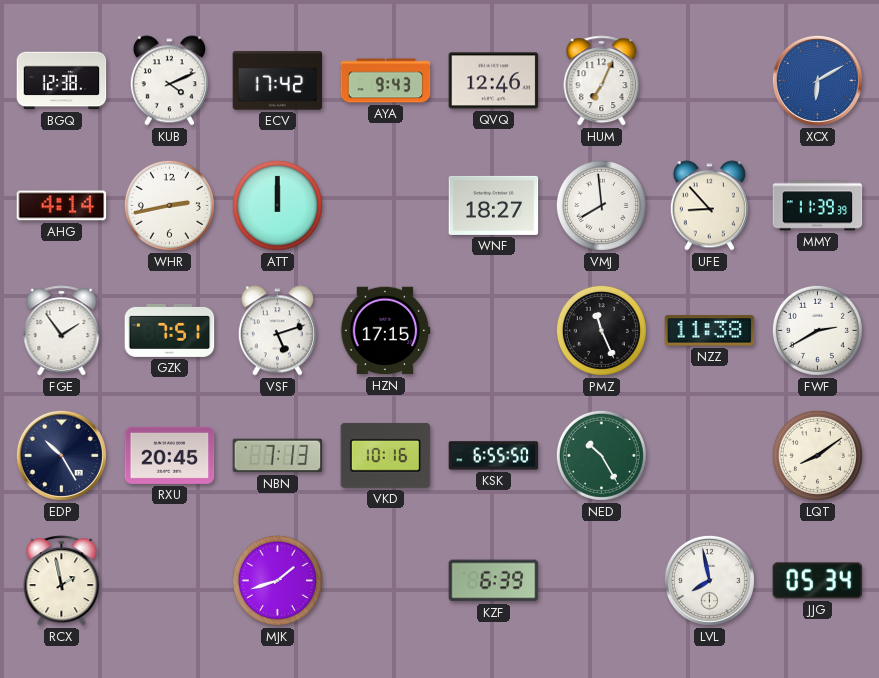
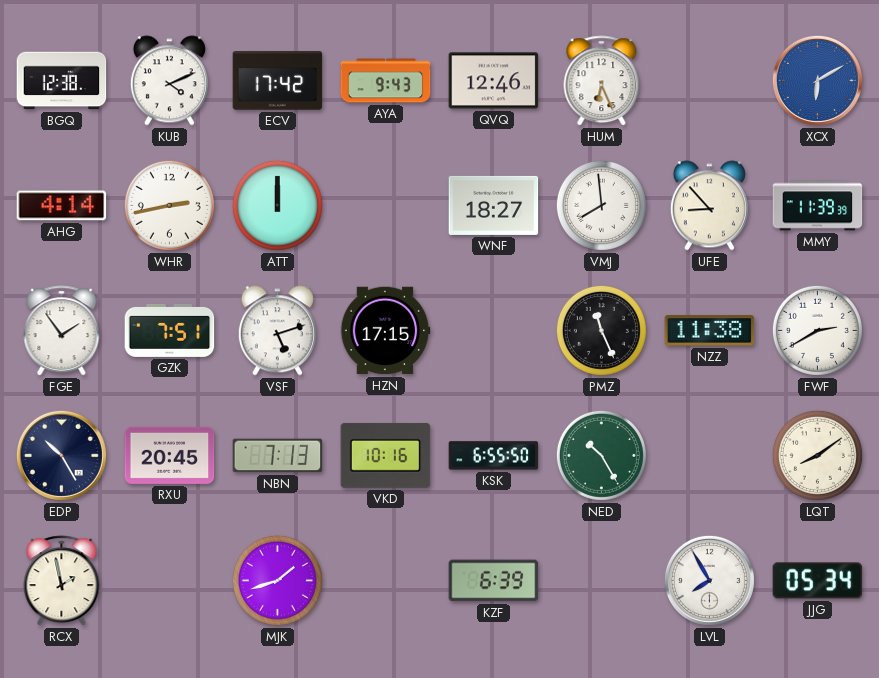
HUM: 7:04 -> 6:26 (602, 81)
LVL: 7:58 -> 7:55 (709, 580)
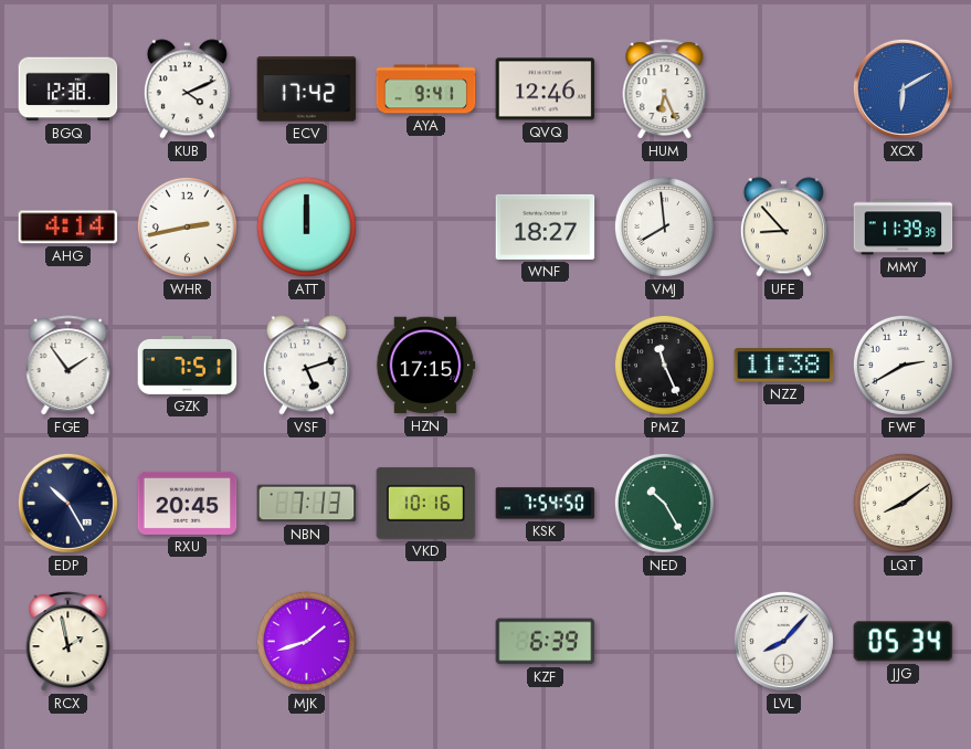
AYA: 9:43 -> 9:41 (426, 89)
KSK: 6:55 -> 7:54 (546, 504)
LVL: 7:55 -> 8:07 (783, 641)
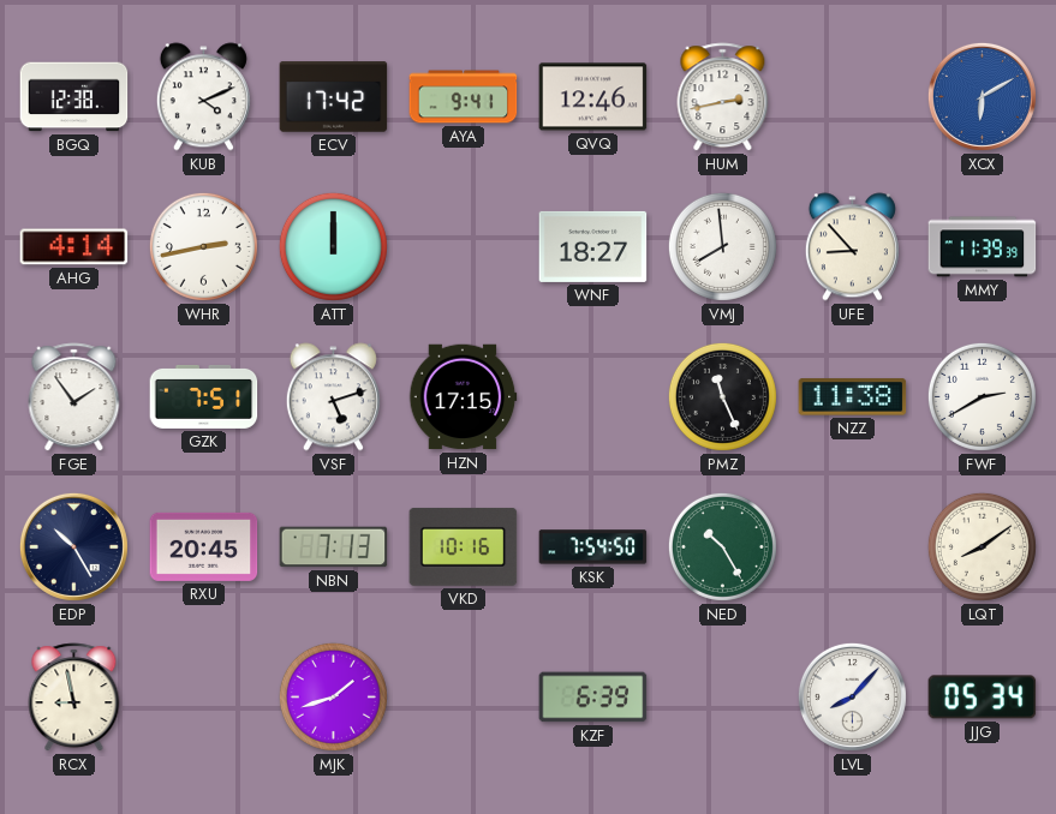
HUM: 6:26 -> 2:43 (723, 97)
RCX: 1:58 -> 8:58 (74, 698)
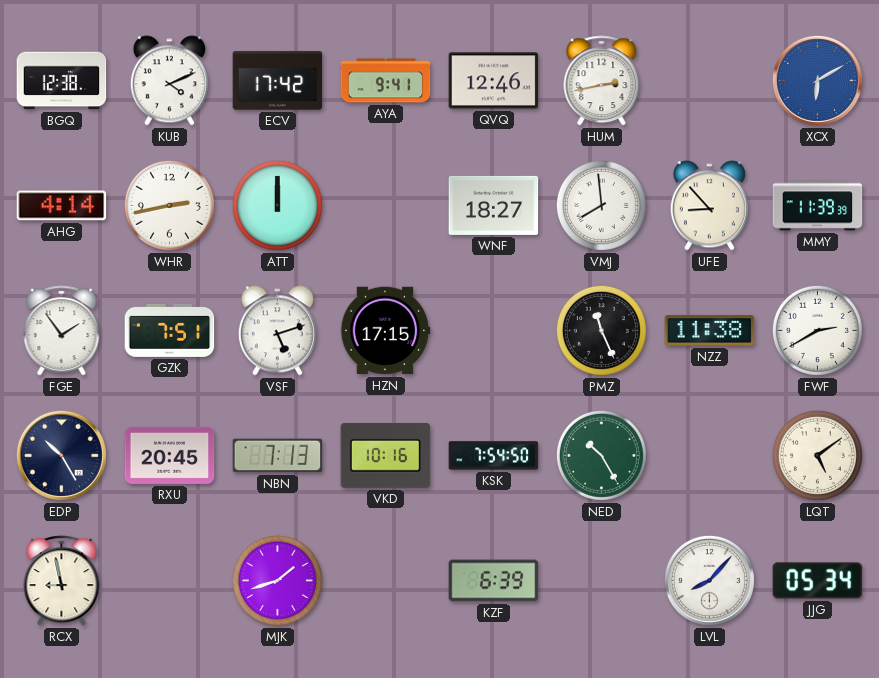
LQT: 8:09 -> 5:09 (817, 455)
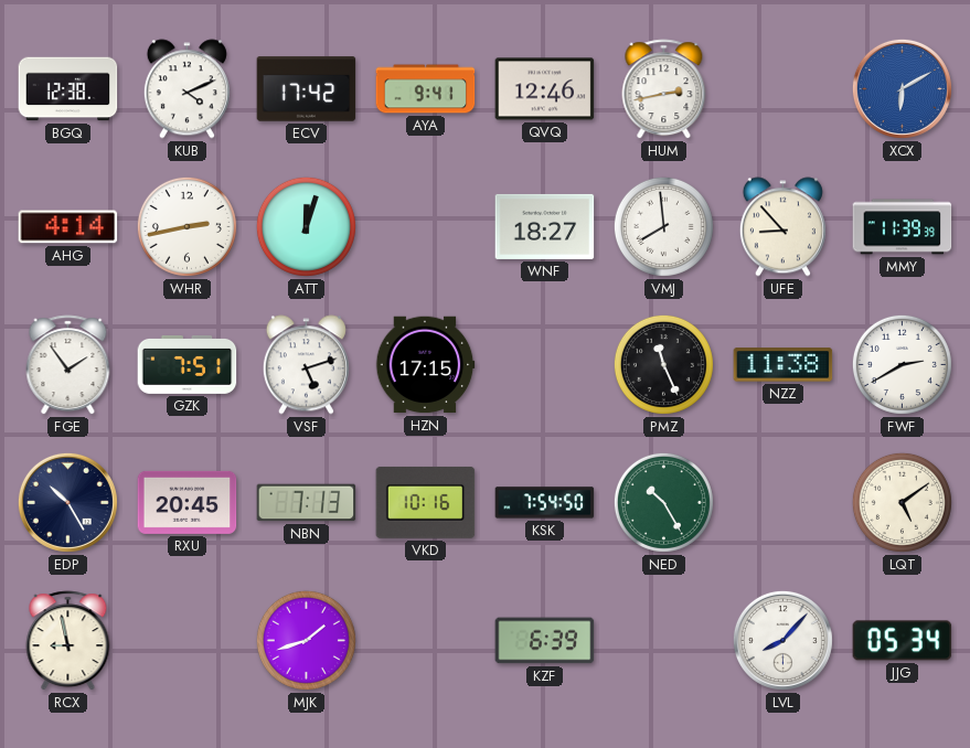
ATT: 12:00 -> 12:03 (306, 226)
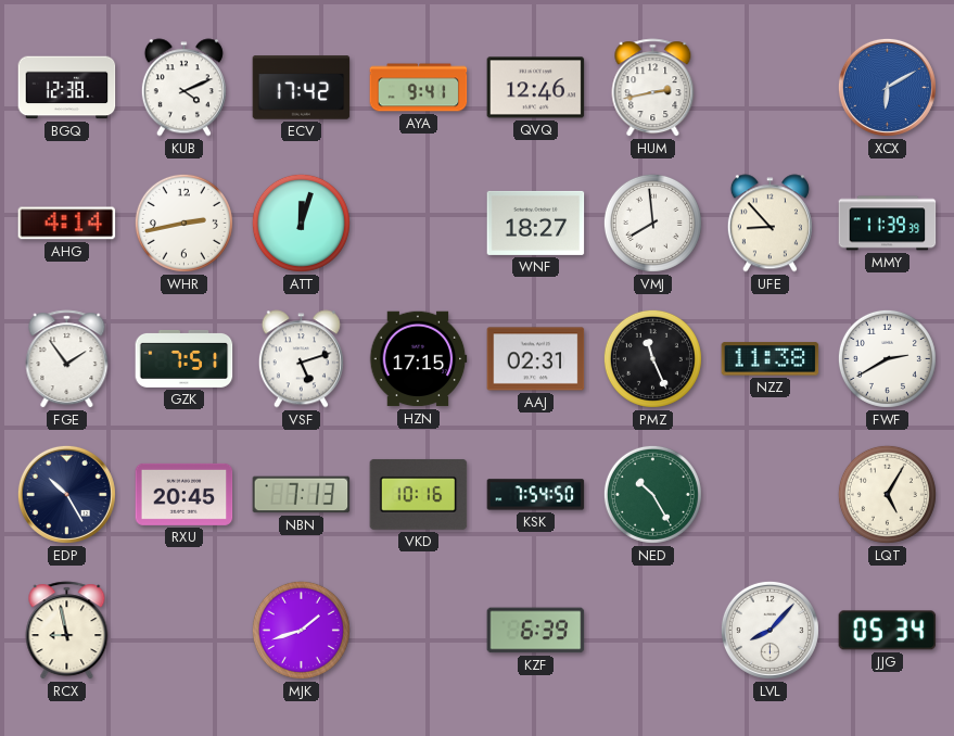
AAJ: none -> 02:31 (536, 359)
LQT: 5:09 -> 5:05 (887, 494)
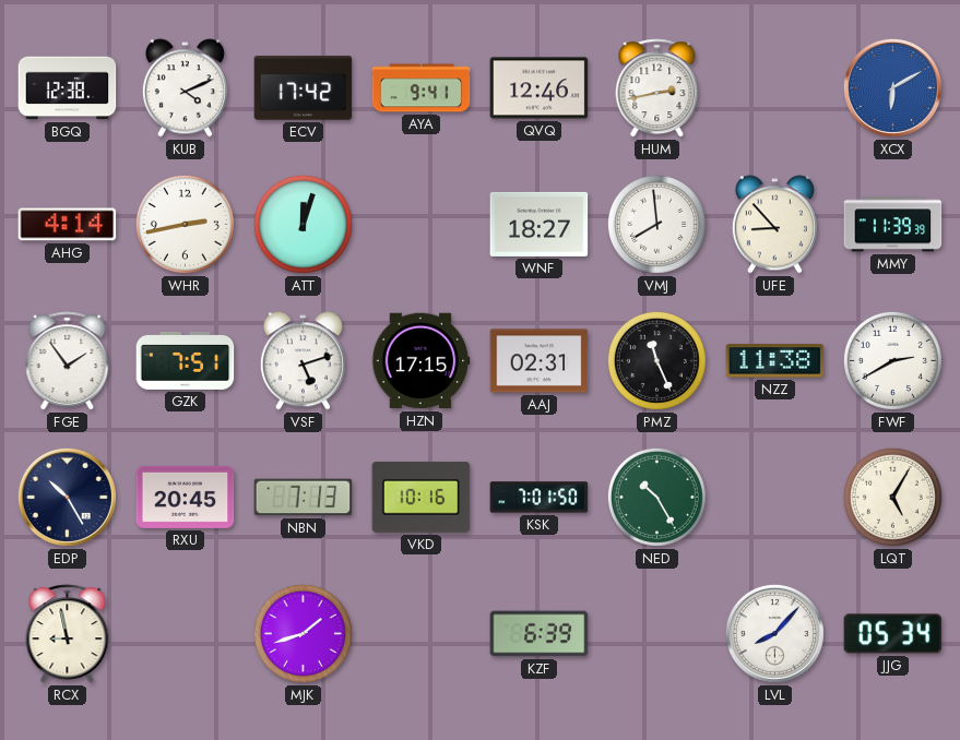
KSK: 7:54 -> 7:01 (540, 498)
